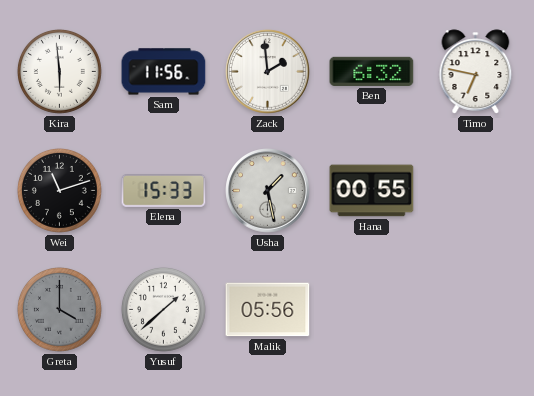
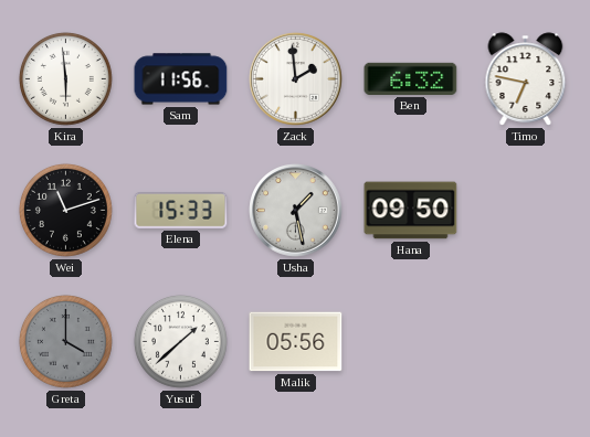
Hana: 00:55 -> 09:50 (411, 211)
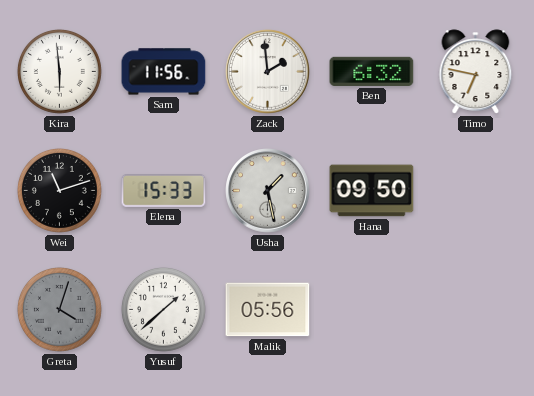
Greta: 4:00 -> 4:03 (59, 309)
